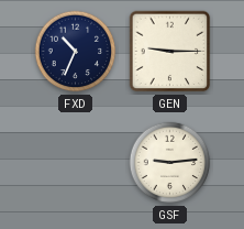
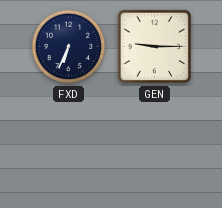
FXD: 10:34 -> 6:34 (69, 47)
GSF: 9:14 -> none (170, 163)
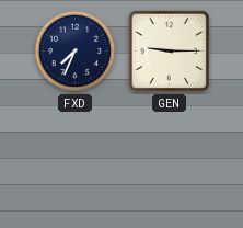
FXD: 6:34 -> 7:34 (76, 52)
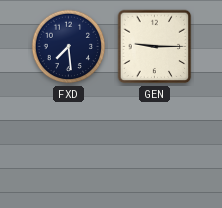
FXD: 7:34 -> 7:29 (69, 47)
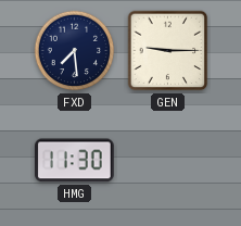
HMG: none -> 11:30 (75, 161)
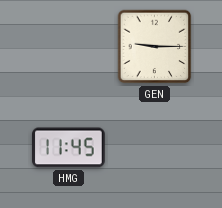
FXD: 7:29 -> none (75, 51)
HMG: 11:30 -> 11:45 (69, 148)
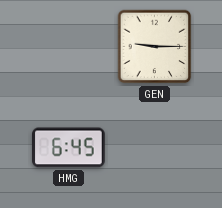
HMG: 11:45 -> 6:45 (69, 148)
